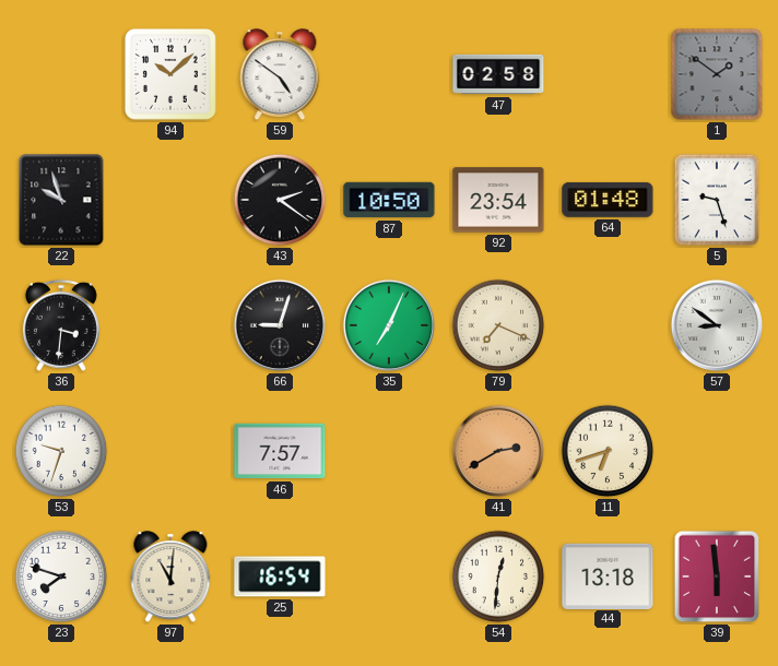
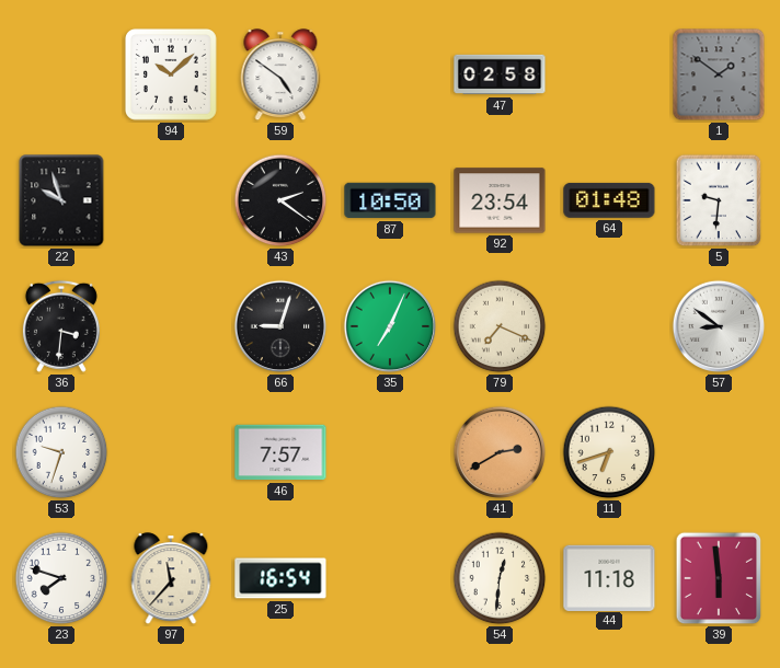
5: 9:27 -> 9:31 (719, 200)
97: 11:01 -> 11:37 (171, 579)
44: 13:18 -> 11:18 (609, 577)
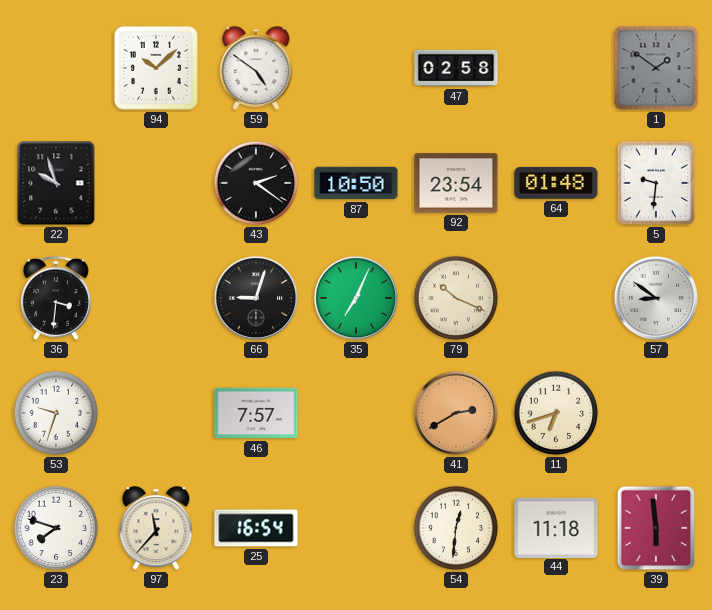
79: 7:19 -> 10:19 (456, 298)
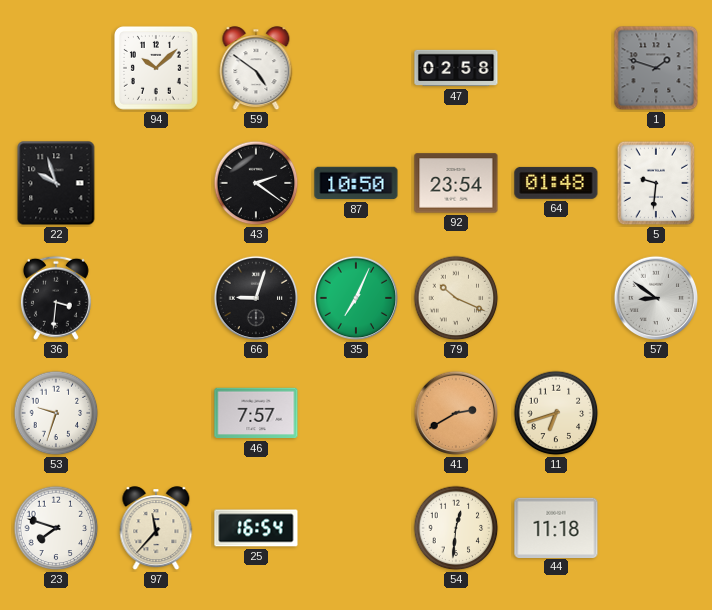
1: 1:51 -> 1:48 (656, 68)
39: 5:59 -> none (656, 528)
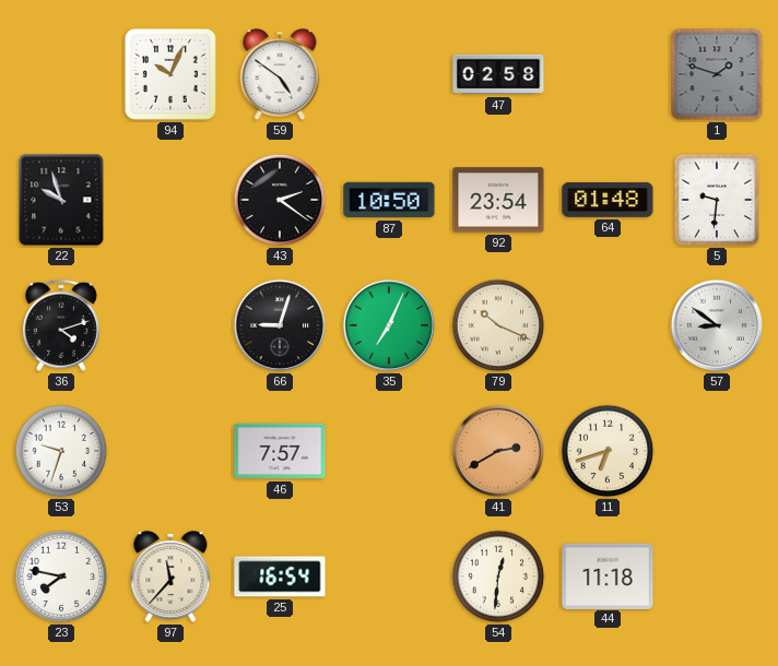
94: 10:08 -> 10:04 (170, 74)
36: 3:31 -> 4:12 (61, 325)
23: 7:48 -> 7:47 (61, 576)
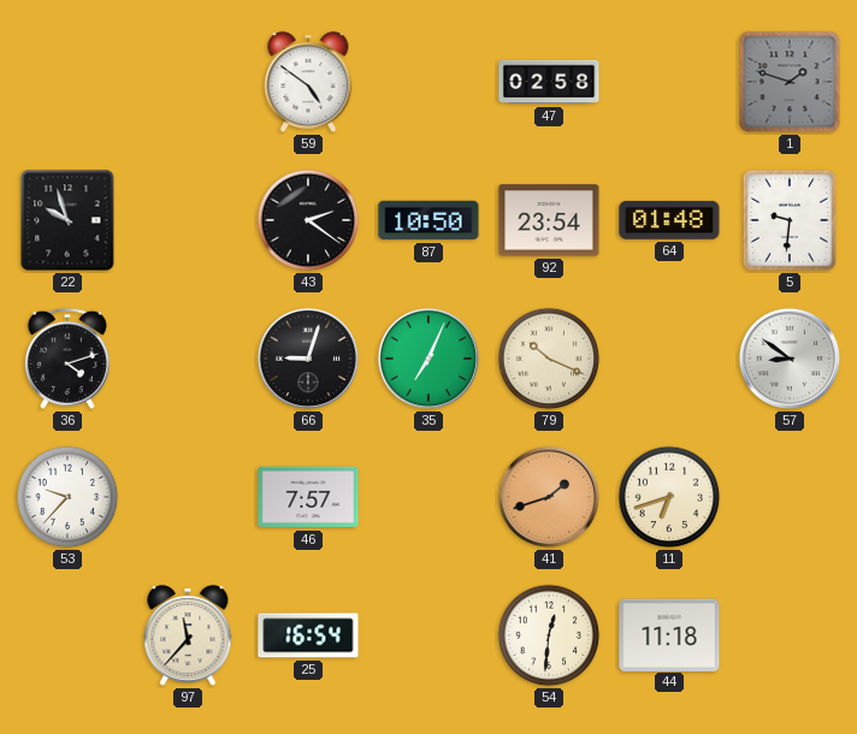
94: 10:04 -> none (170, 74)
53: 9:33 -> 9:37 (67, 497)
41: 2:40 -> 1:42 (549, 497)
23: 7:47 -> none (61, 576)
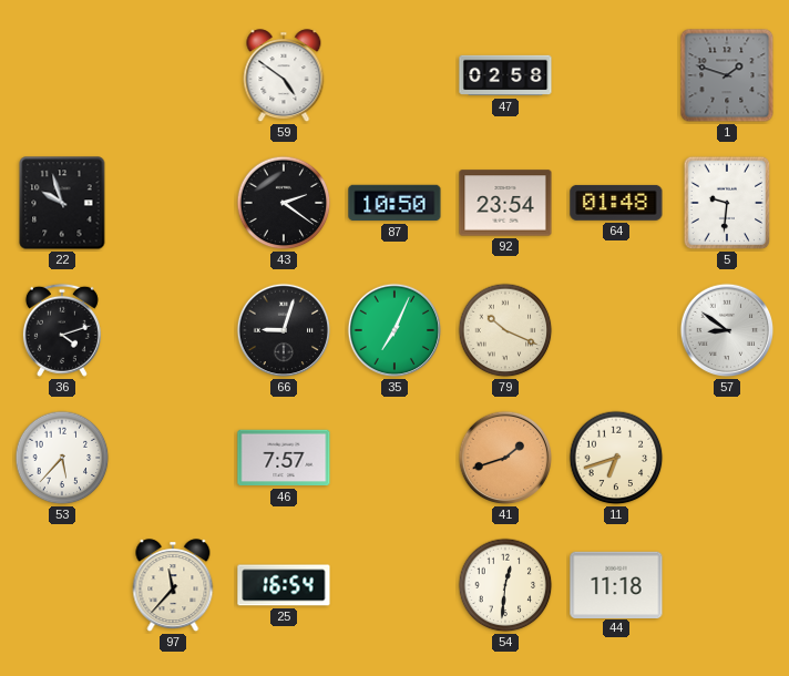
53: 9:37 -> 5:37 (62, 458)
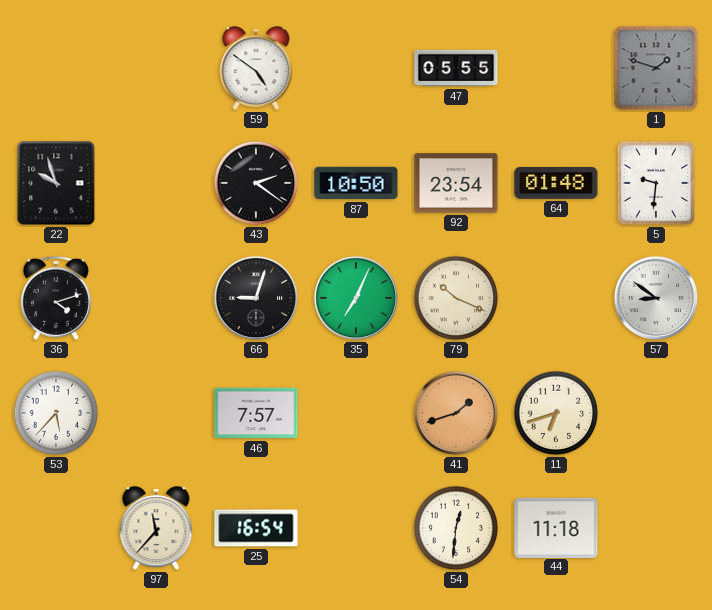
47: 02:58 -> 05:55 (456, 68)
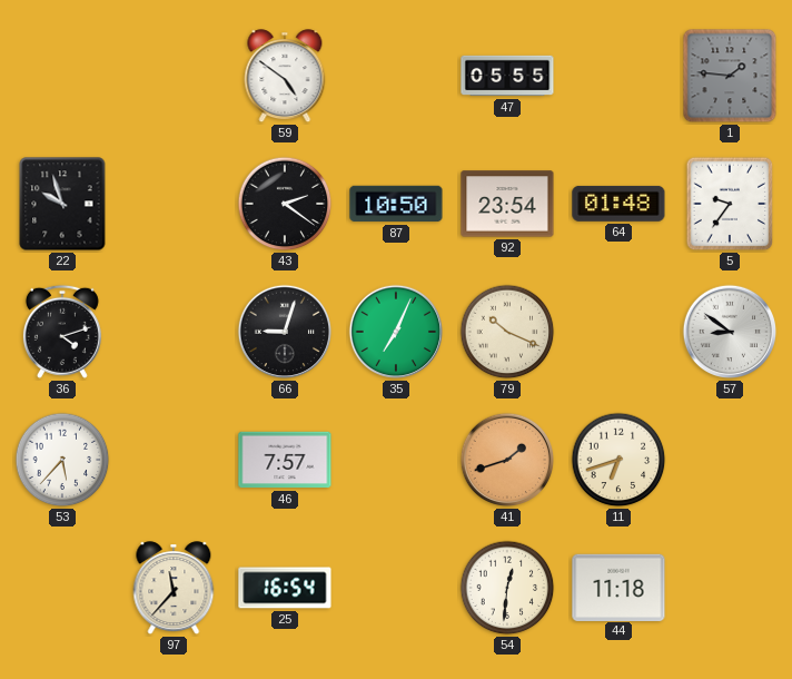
1: 1:48 -> 1:46 (730, 76)
5: 9:31 -> 9:36 (730, 204)
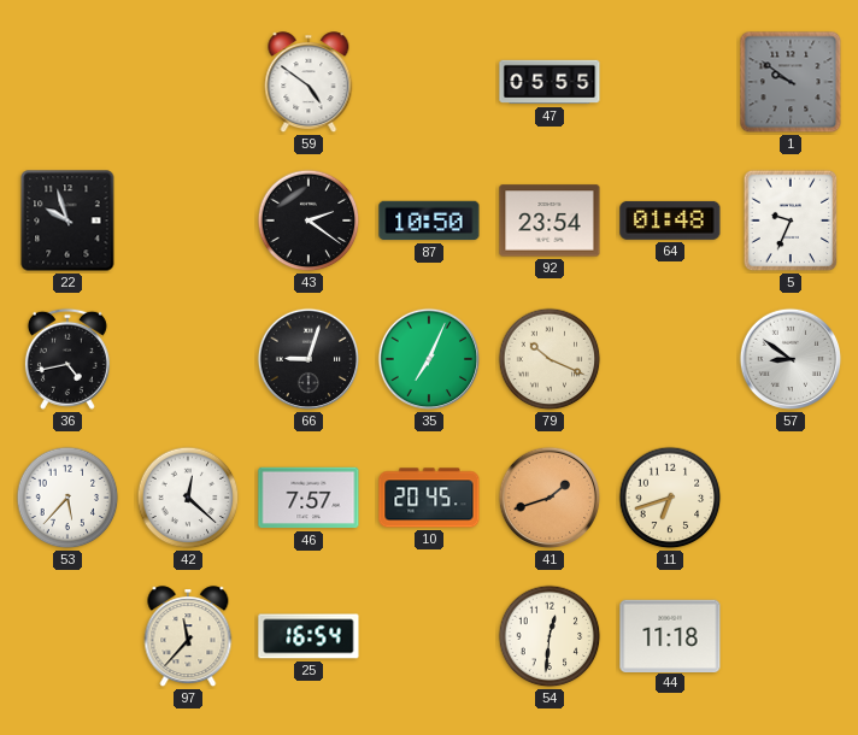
1: 1:46 -> 9:51 (791, 82)
5: 9:36 -> 9:34 (791, 220)
36: 4:12 -> 4:43 (67, 359)
42: none -> 12:22 (188, 498)
10: none -> 20:45 (429, 498)
